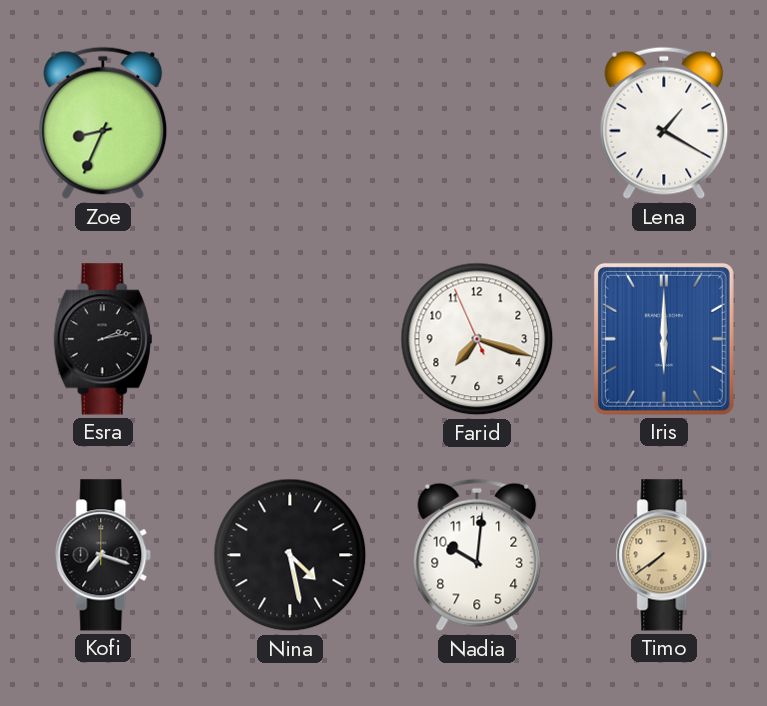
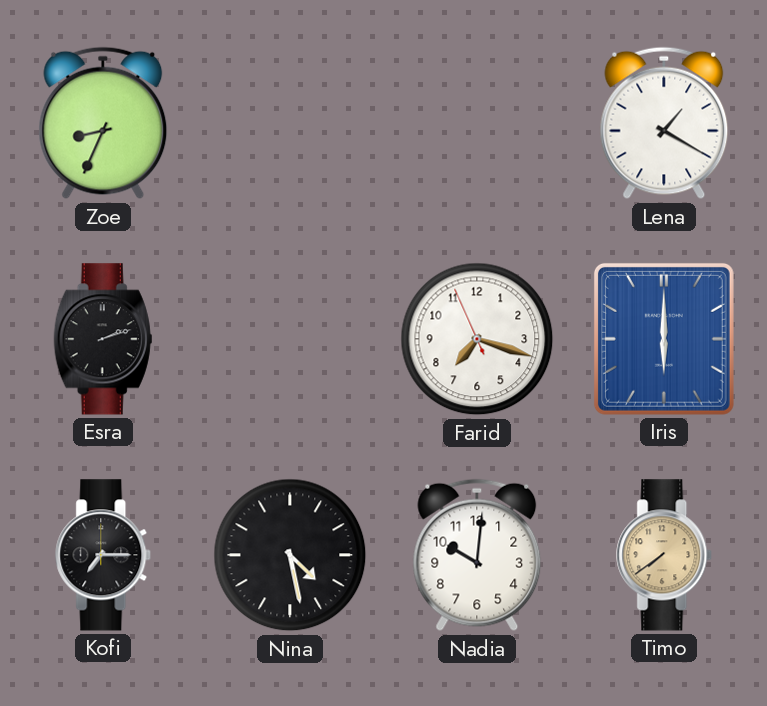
Esra: 2:13 -> 2:12 (103, 339)
Kofi: 7:18 -> 7:15 (104, 555)
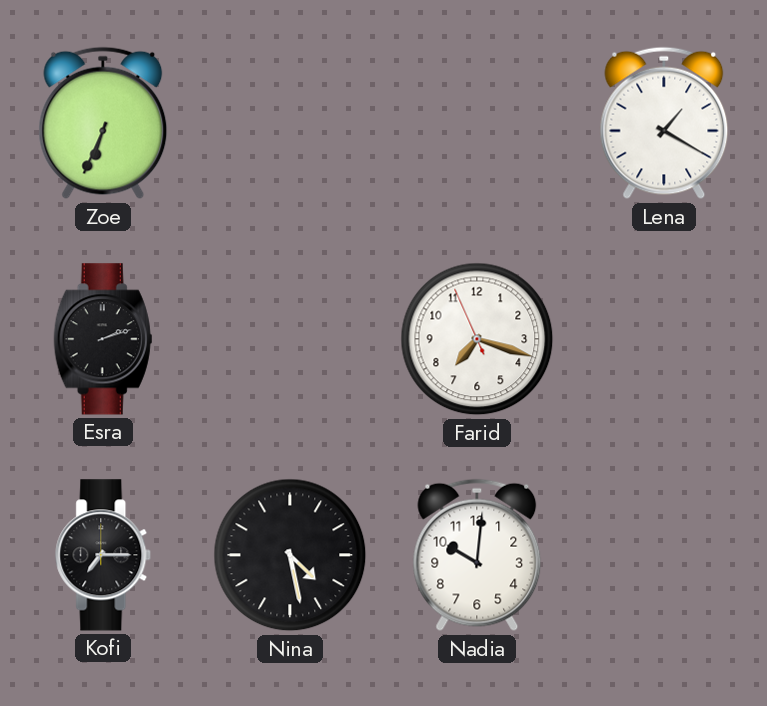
Zoe: 8:34 -> 6:34 (103, 123)
Iris: 6:00 -> none (664, 339)
Timo: 7:39 -> none (665, 555)
